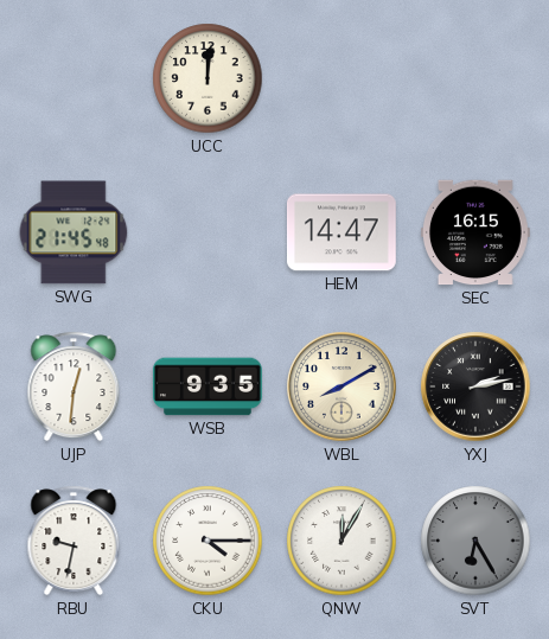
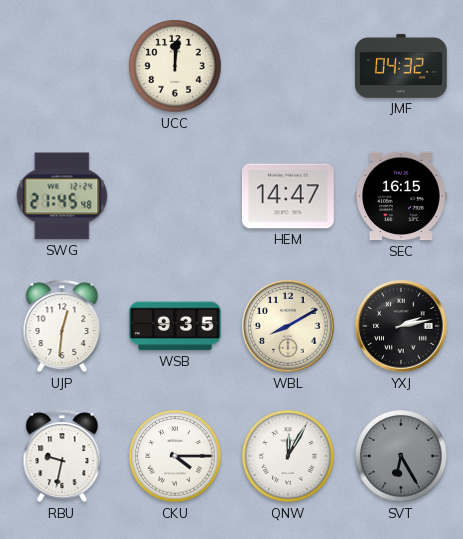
JMF: none -> 04:32 (402, 66)
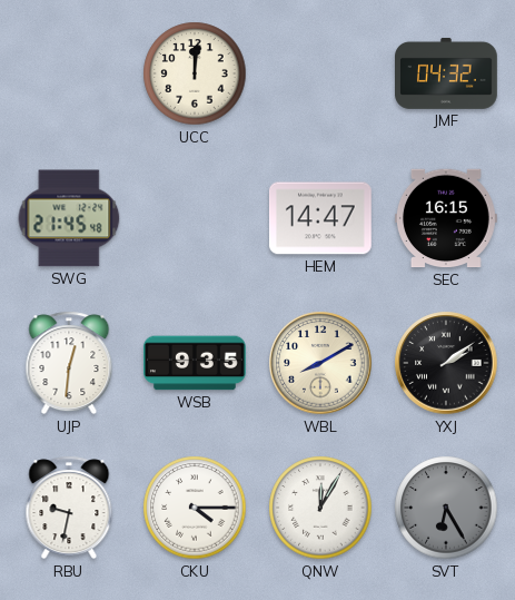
YXJ: 2:13 -> 2:09 (446, 363)
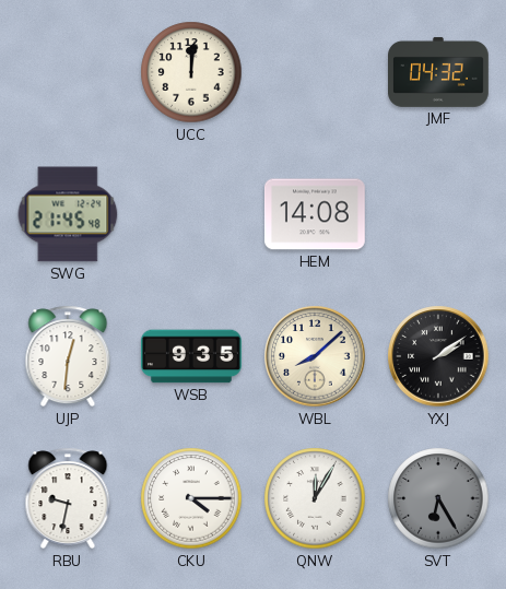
HEM: 14:47 -> 14:08 (315, 214)
SEC: 16:15 -> none (446, 218)
WBL: 8:10 -> 8:08 (315, 356)
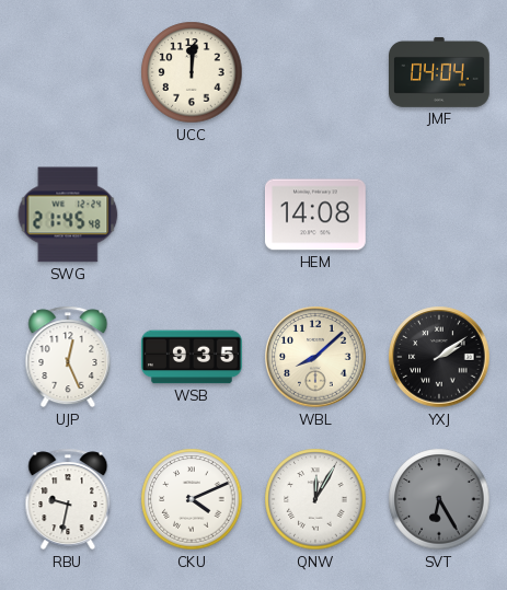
JMF: 04:32 -> 04:04 (440, 72)
UJP: 12:31 -> 12:26 (68, 357)
CKU: 4:15 -> 4:11 (192, 499)
